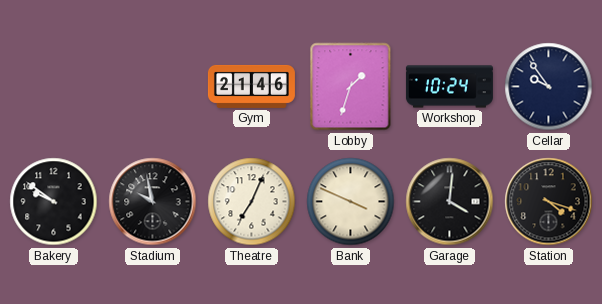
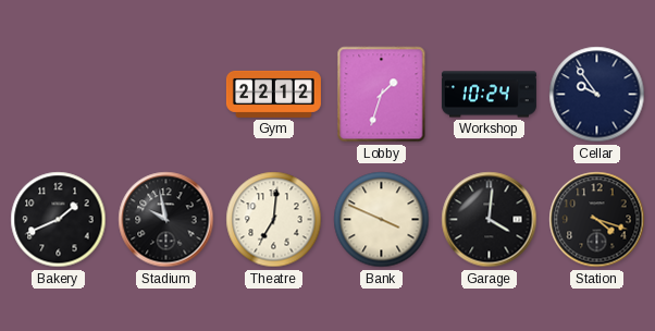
Gym: 21:46 -> 22:12 (273, 94)
Bakery: 9:51 -> 1:41 (59, 220)
Theatre: 7:04 -> 7:01 (274, 220)
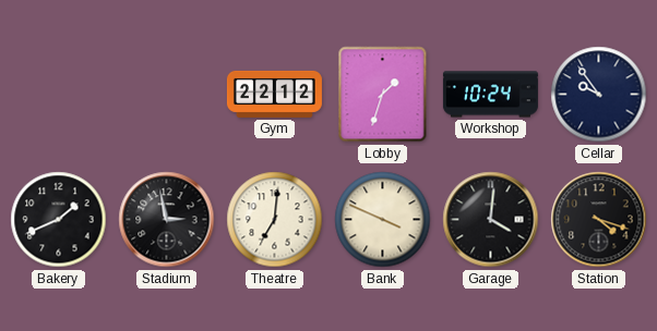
Stadium: 9:58 -> 2:58 (167, 220)
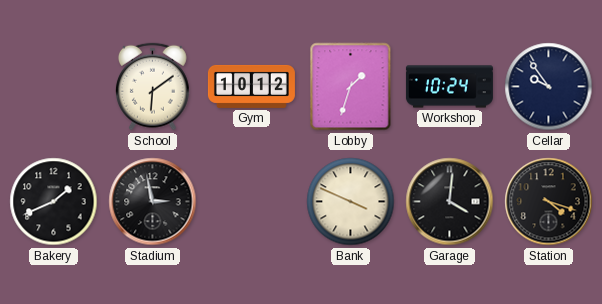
School: none -> 6:09 (152, 87)
Gym: 22:12 -> 10:12 (251, 86)
Theatre: 7:01 -> none (275, 220)
